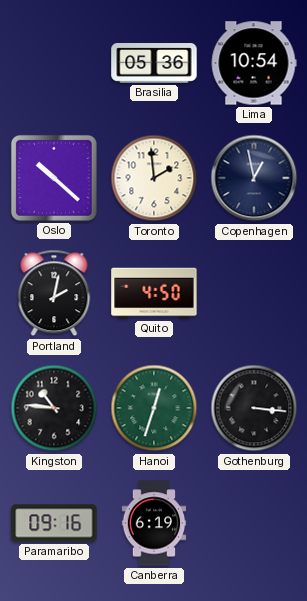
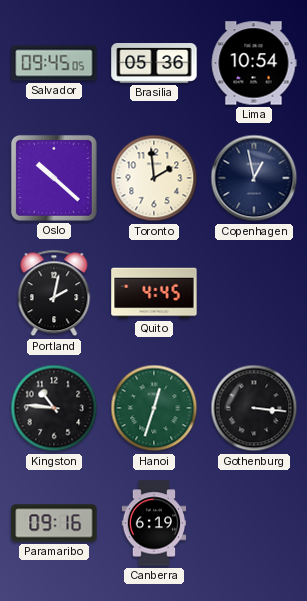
Salvador: none -> 09:45 (54, 63)
Quito: 4:50 -> 4:45 (154, 293)
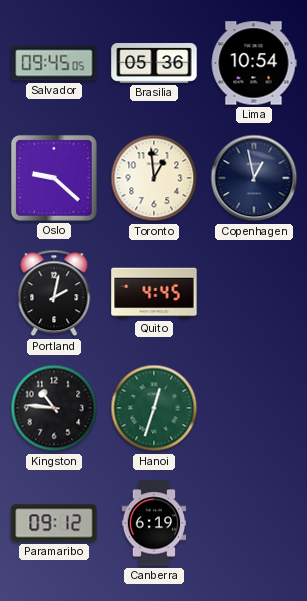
Oslo: 10:22 -> 9:22 (54, 178)
Toronto: 1:59 -> 12:59 (154, 178)
Gothenburg: 3:16 -> none (254, 408)
Paramaribo: 09:16 -> 09:12 (54, 523)
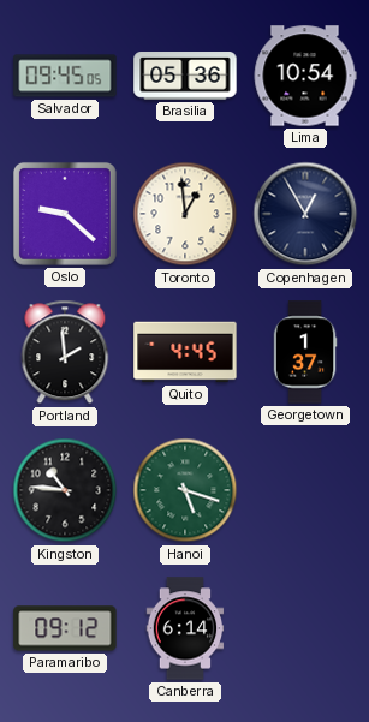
Copenhagen: 12:58 -> 12:55 (305, 214)
Portland: 2:02 -> 1:59 (65, 352)
Georgetown: none -> 1:37 (305, 352)
Hanoi: 12:33 -> 5:18 (185, 490)
Canberra: 6:19 -> 6:14 (185, 628)
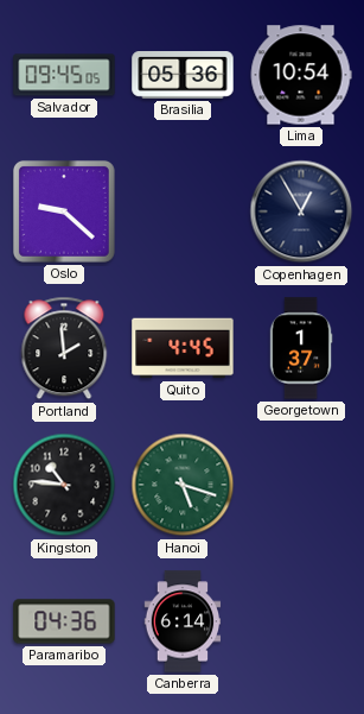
Toronto: 12:59 -> none (185, 214)
Paramaribo: 09:12 -> 04:36 (64, 621)
